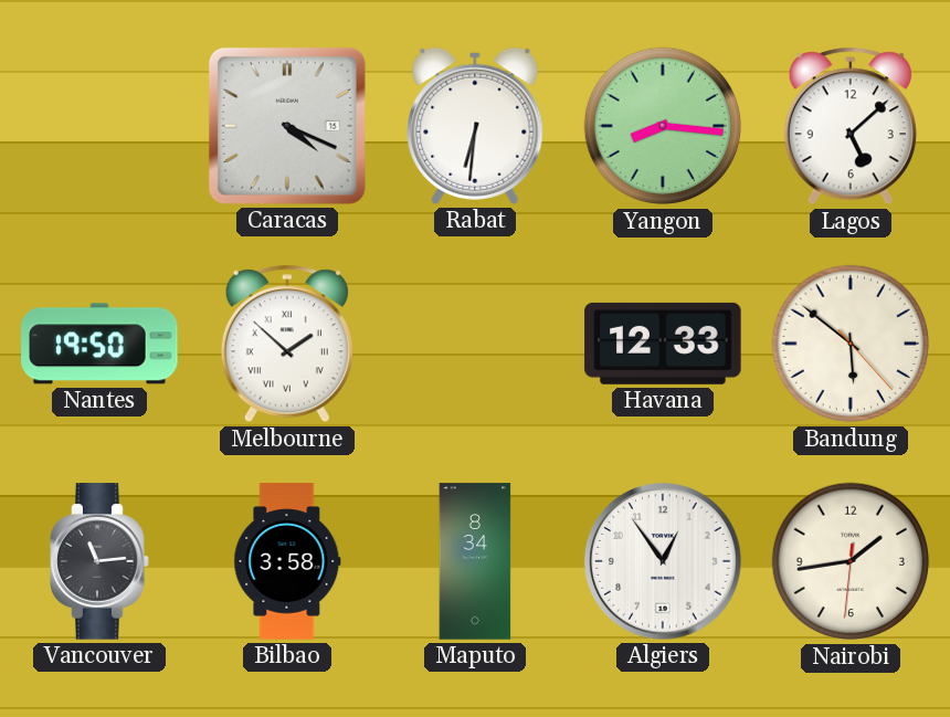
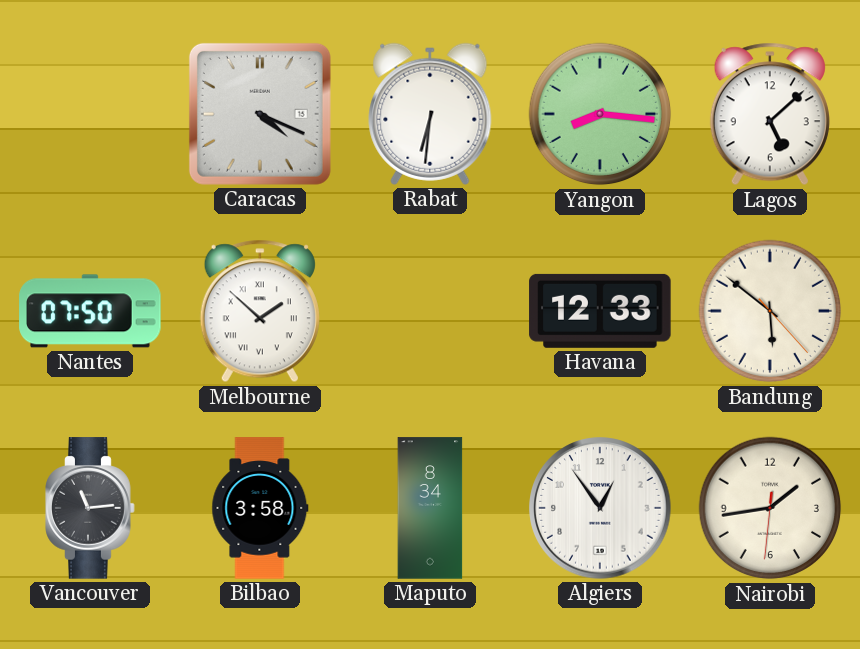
Nantes: 19:50 -> 07:50 (90, 311)
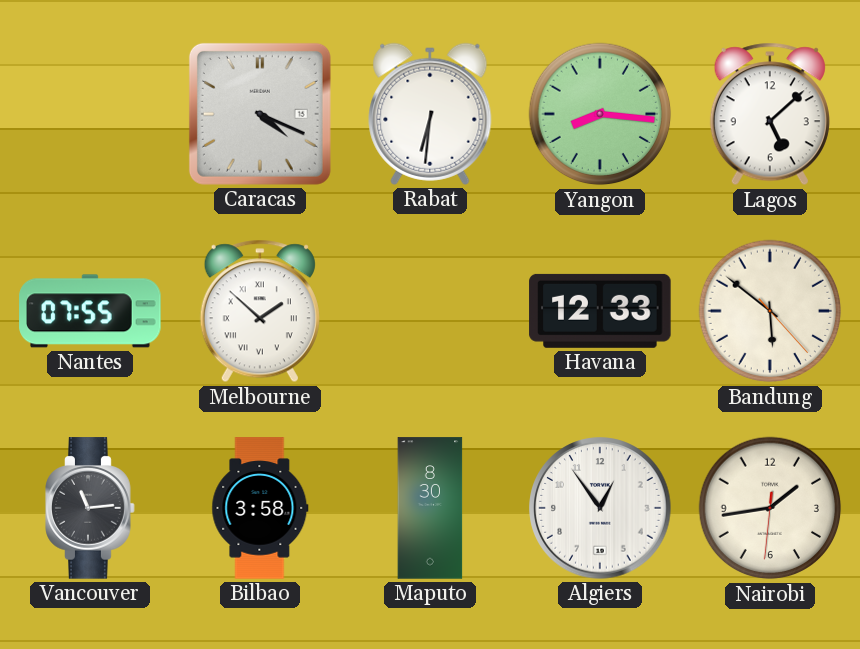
Nantes: 07:50 -> 07:55 (90, 311)
Maputo: 8:34 -> 8:30 (430, 508)
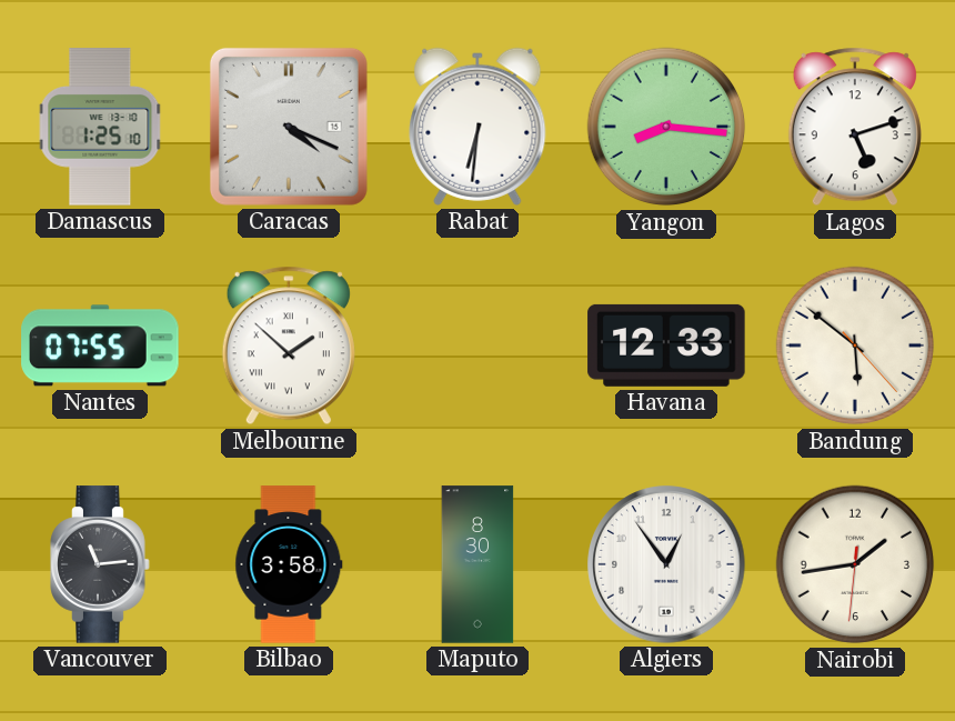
Damascus: none -> 1:25 (100, 127)
Lagos: 5:08 -> 5:12 (855, 127)
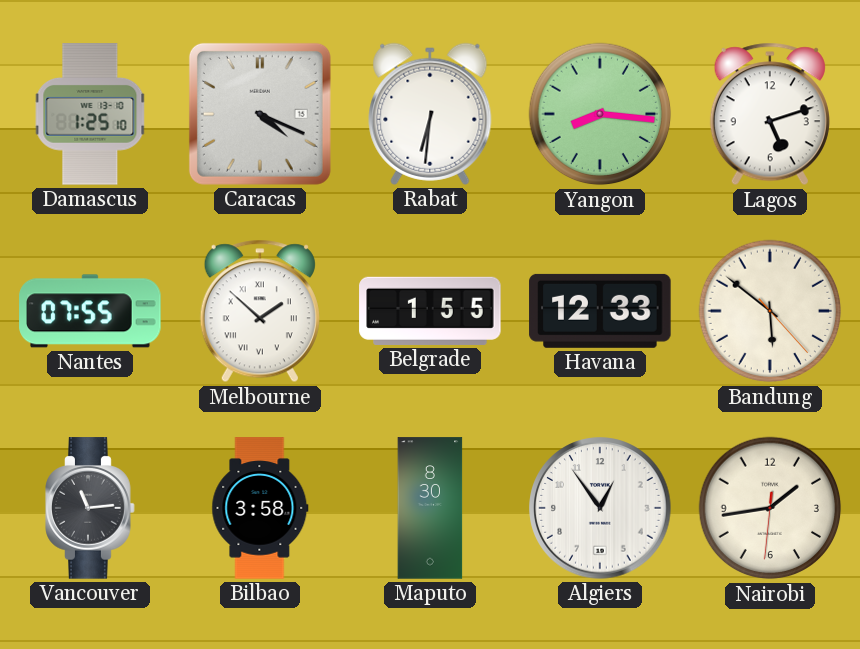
Belgrade: none -> 1:55 (430, 311)
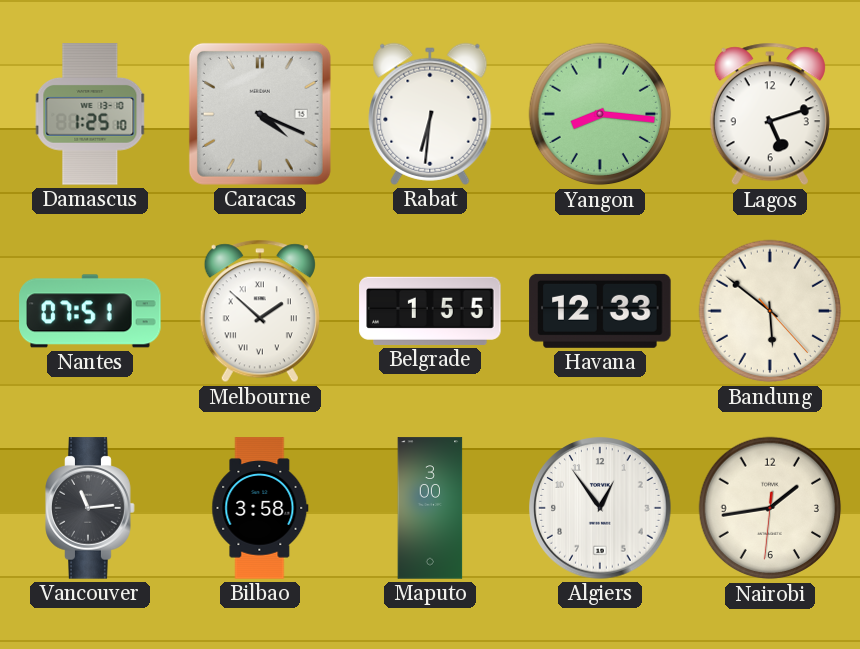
Nantes: 07:55 -> 07:51 (90, 311)
Maputo: 8:30 -> 3:00 (430, 508)
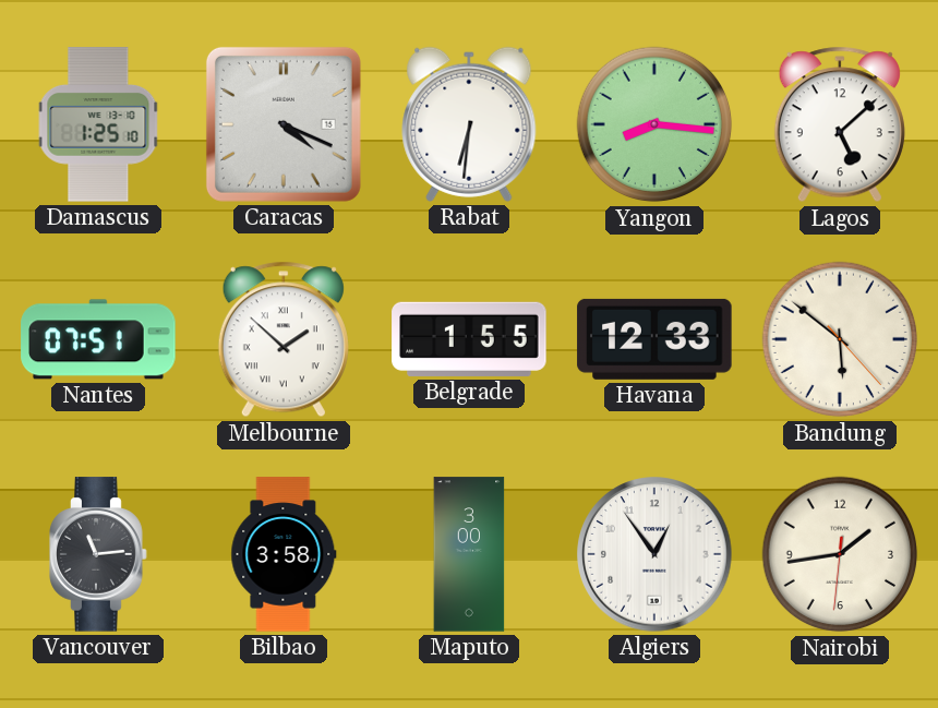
Lagos: 5:12 -> 5:08 (840, 124)
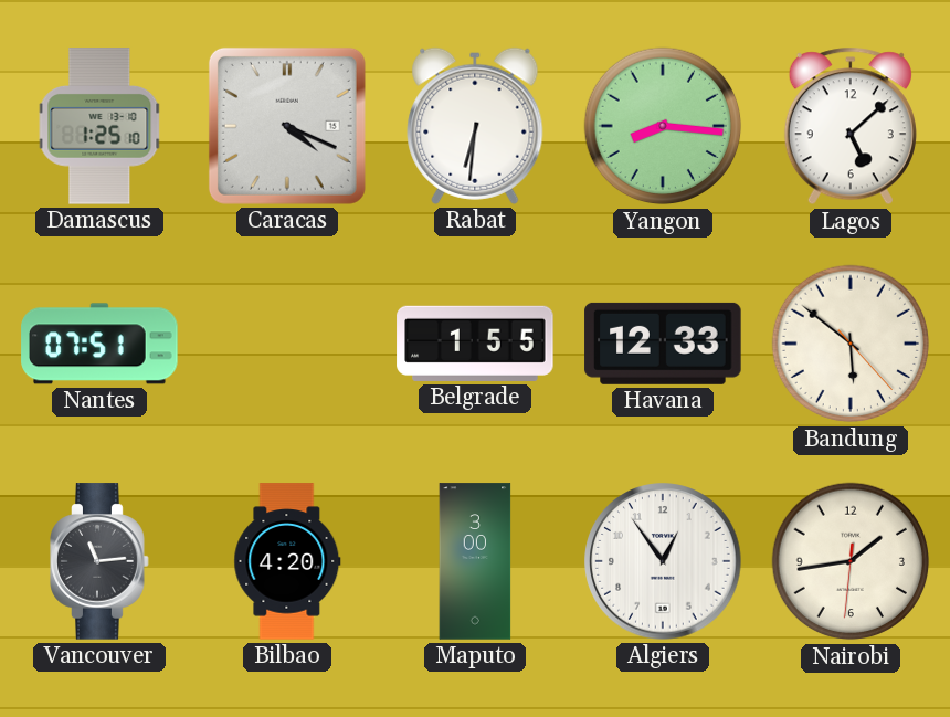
Melbourne: 1:52 -> none (284, 339)
Bilbao: 3:58 -> 4:20 (287, 561)
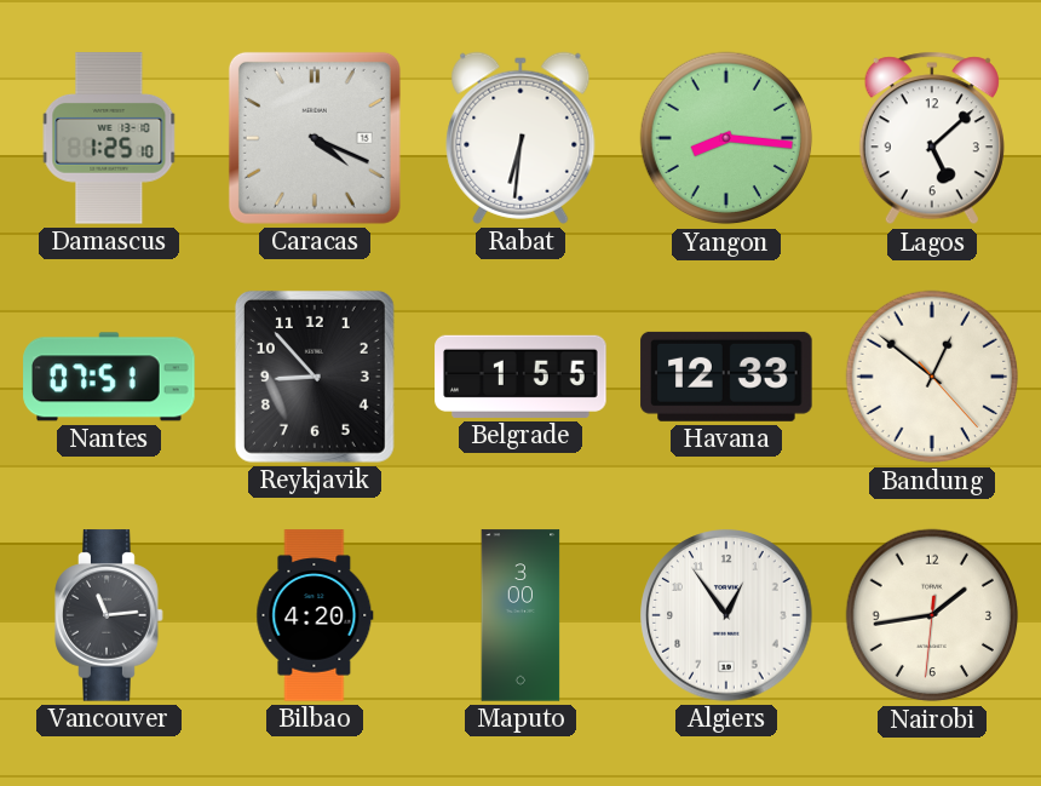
Reykjavik: none -> 8:53 (315, 377)
Bandung: 5:51 -> 12:51 (932, 377)
